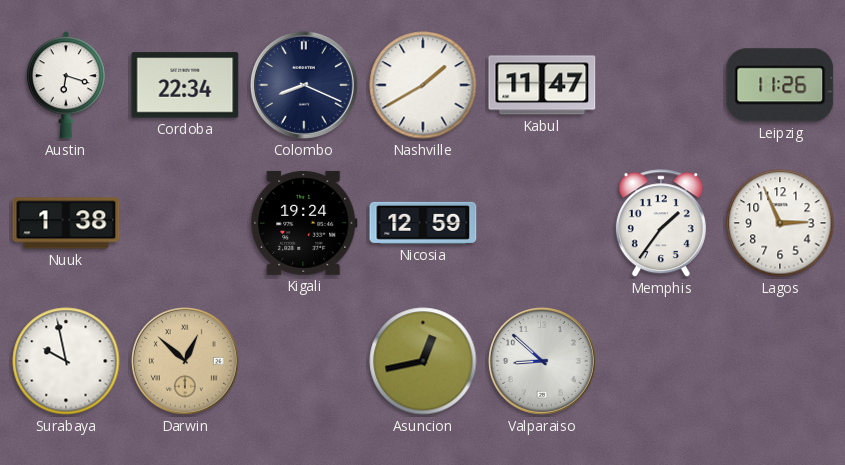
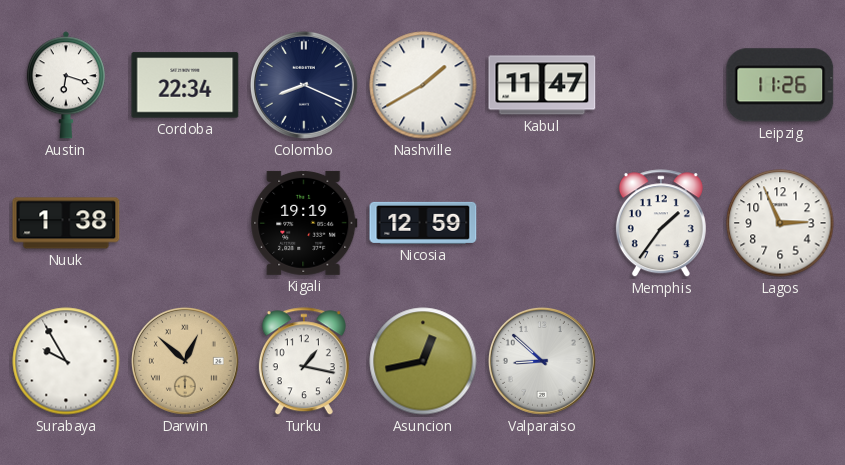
Kigali: 19:24 -> 19:19 (304, 223)
Surabaya: 9:58 -> 9:55 (66, 361)
Turku: none -> 1:17 (304, 362)
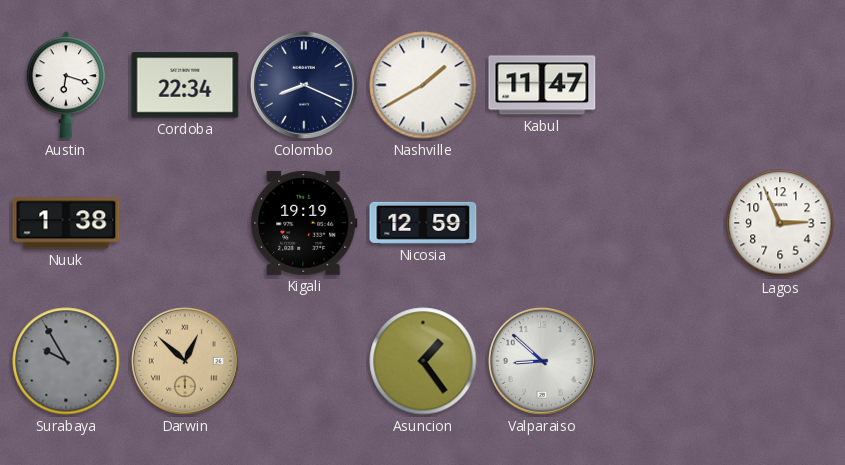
Leipzig: 11:26 -> none (780, 85)
Memphis: 1:36 -> none (661, 224)
Surabaya dial: white -> grey (66, 361)
Turku: 1:17 -> none (304, 362)
Asuncion: 12:43 -> 1:24 (423, 361)
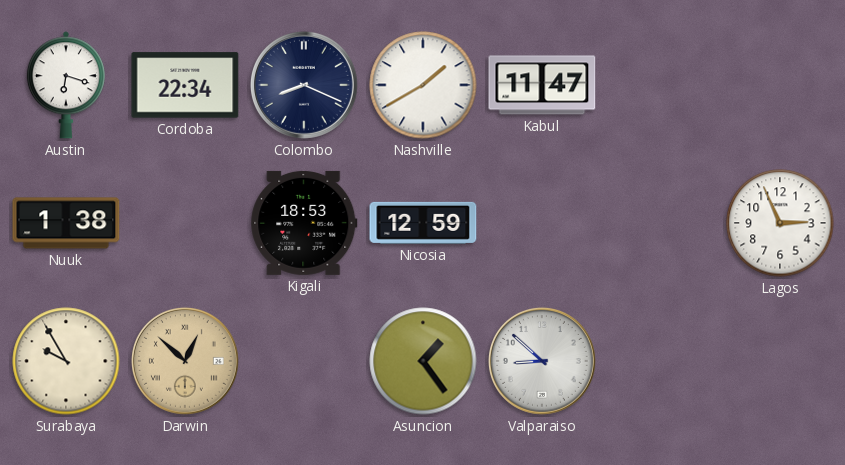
Kigali: 19:19 -> 18:53 (304, 223)
Surabaya dial: grey -> cream (66, 361)
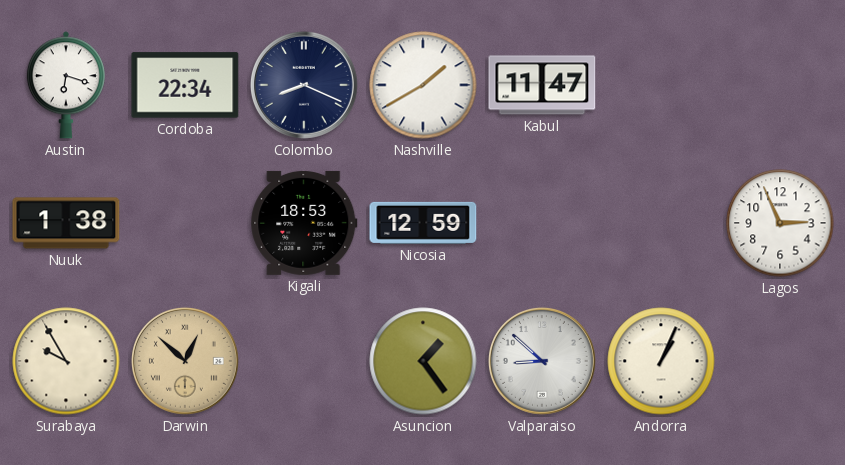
Andorra: none -> 1:04 (661, 361)
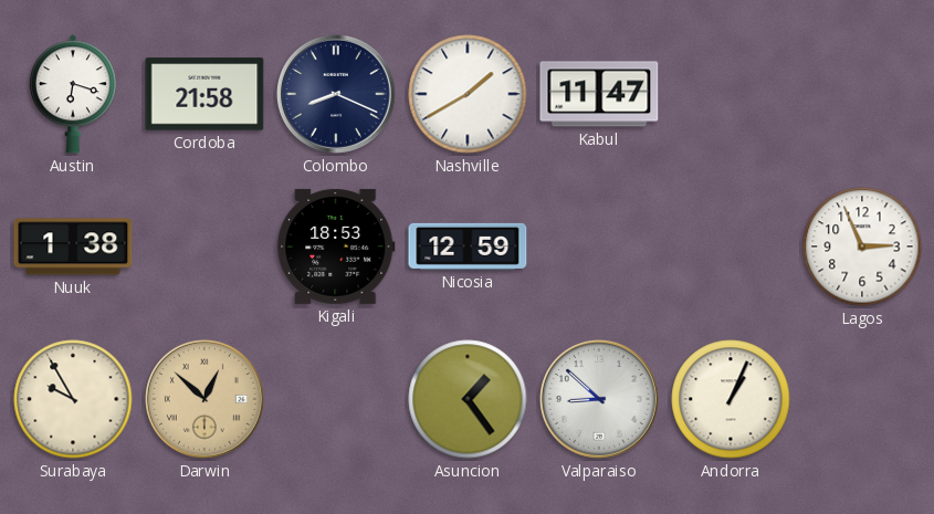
Cordoba: 22:34 -> 21:58 (204, 94)
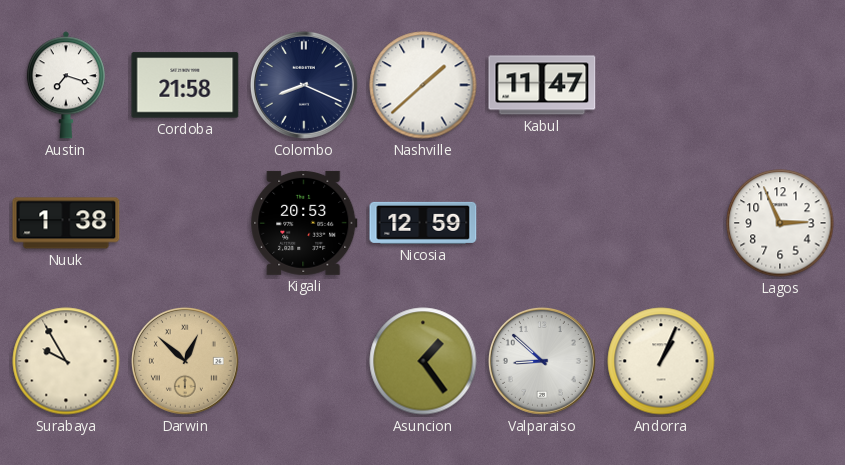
Austin: 6:18 -> 7:18 (66, 85)
Nashville: 1:40 -> 1:38 (423, 85)
Kigali: 18:53 -> 20:53 (304, 223)
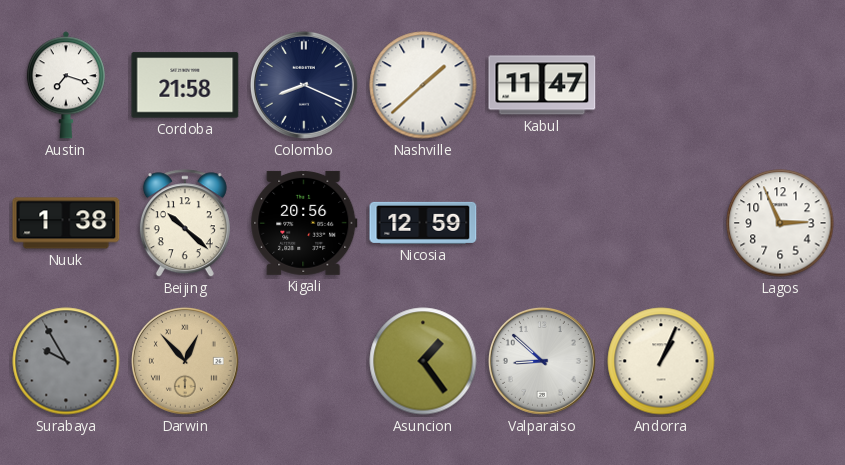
Beijing: none -> 10:22 (185, 224)
Kigali: 20:53 -> 20:56 (304, 223)
Surabaya dial: cream -> grey (66, 361)
Darwin: 12:52 -> 12:53 (185, 361)
